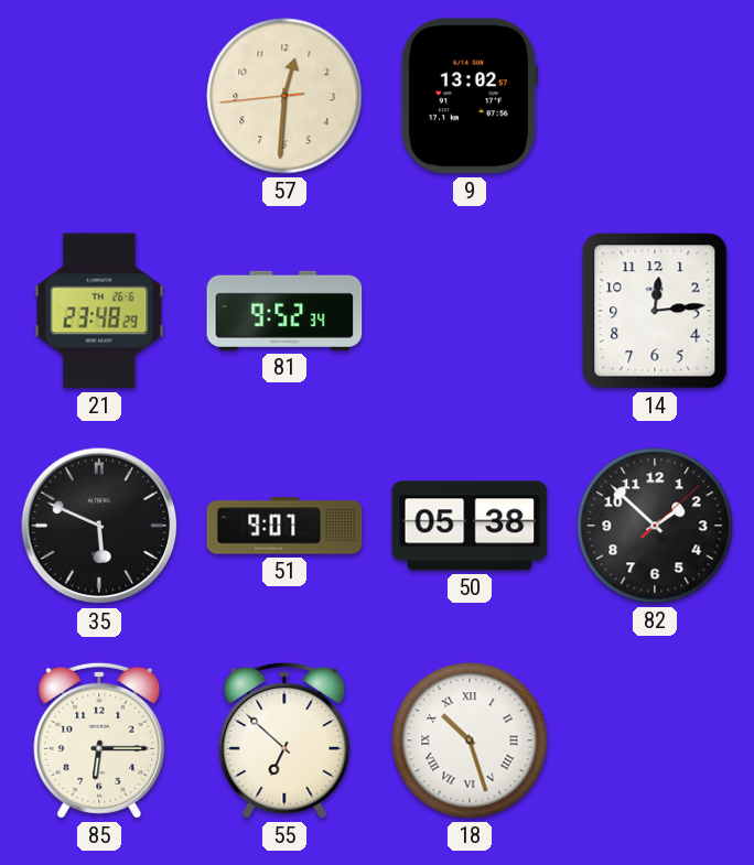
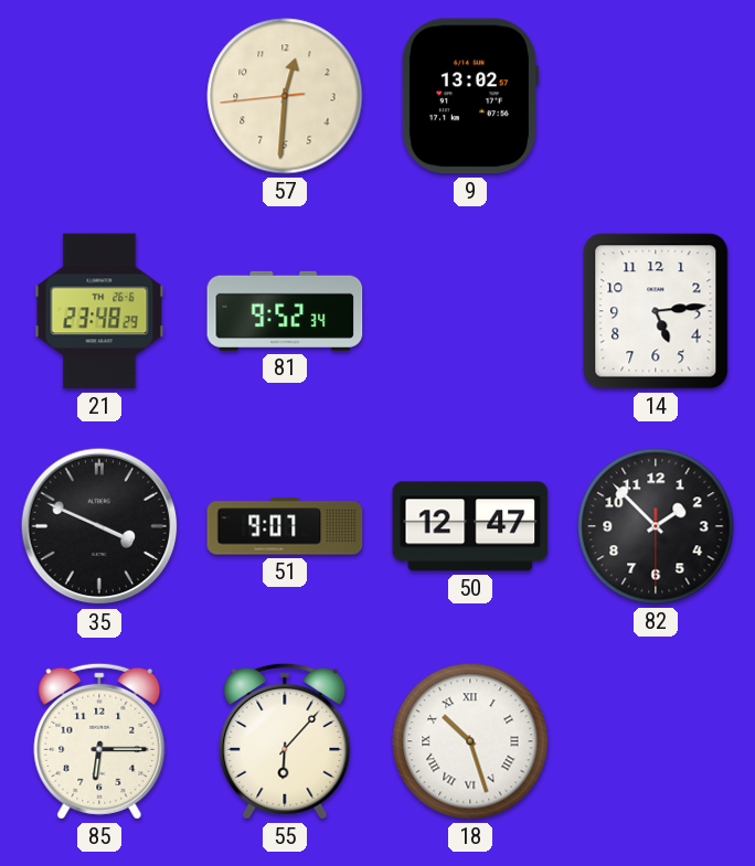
14: 12:14 -> 5:14 (656, 311)
35: 5:49 -> 3:49 (99, 526)
50: 05:38 -> 12:47 (470, 526)
82: 1:52:08 -> 1:52:30 (656, 526)
55: 6:52 -> 6:07 (285, 741)
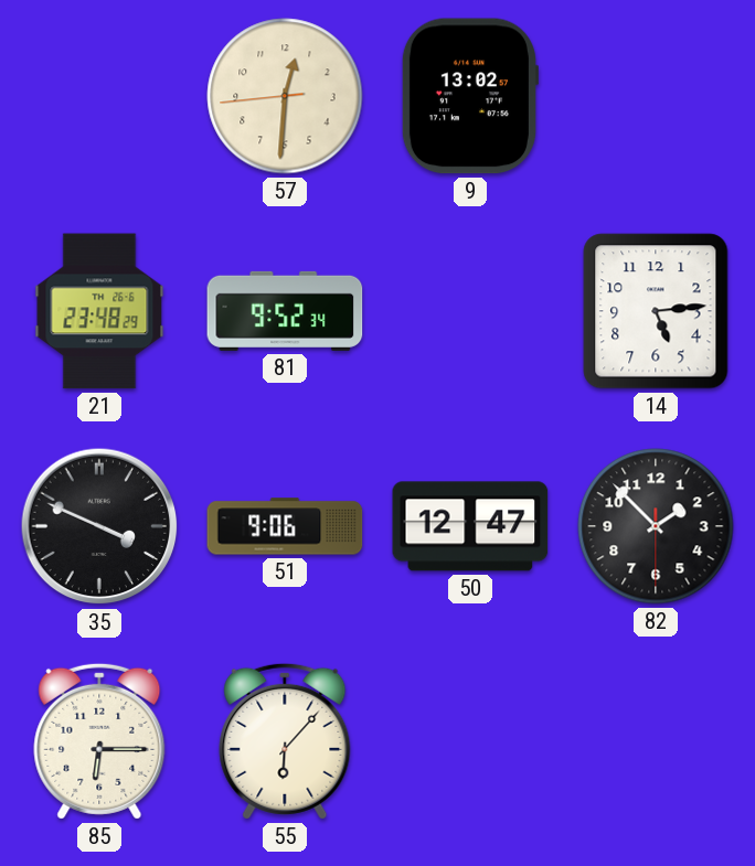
51: 9:07 -> 9:06 (285, 526)
18: 10:27 -> none (470, 741)
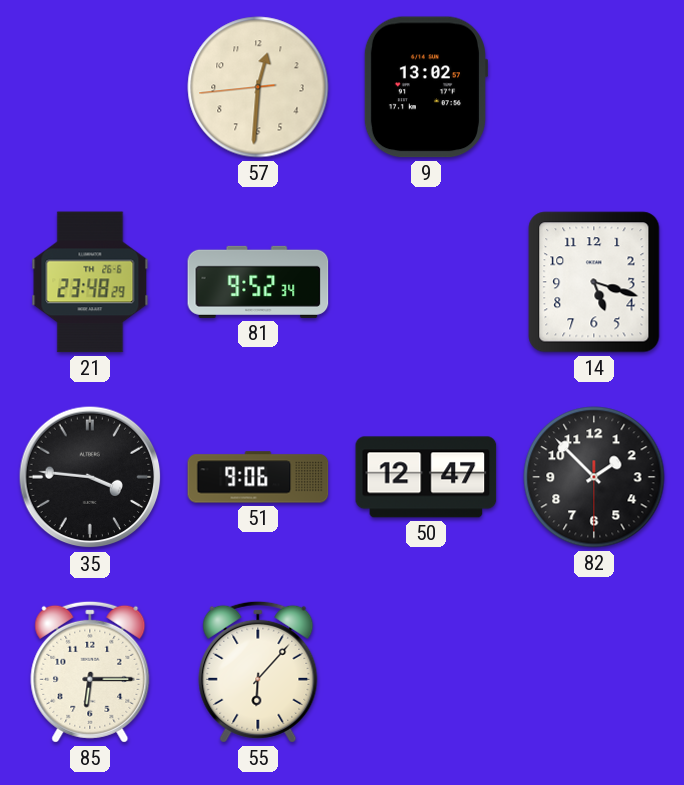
14: 5:14 -> 5:18 (594, 282)
35: 3:49 -> 3:46 (90, 477)
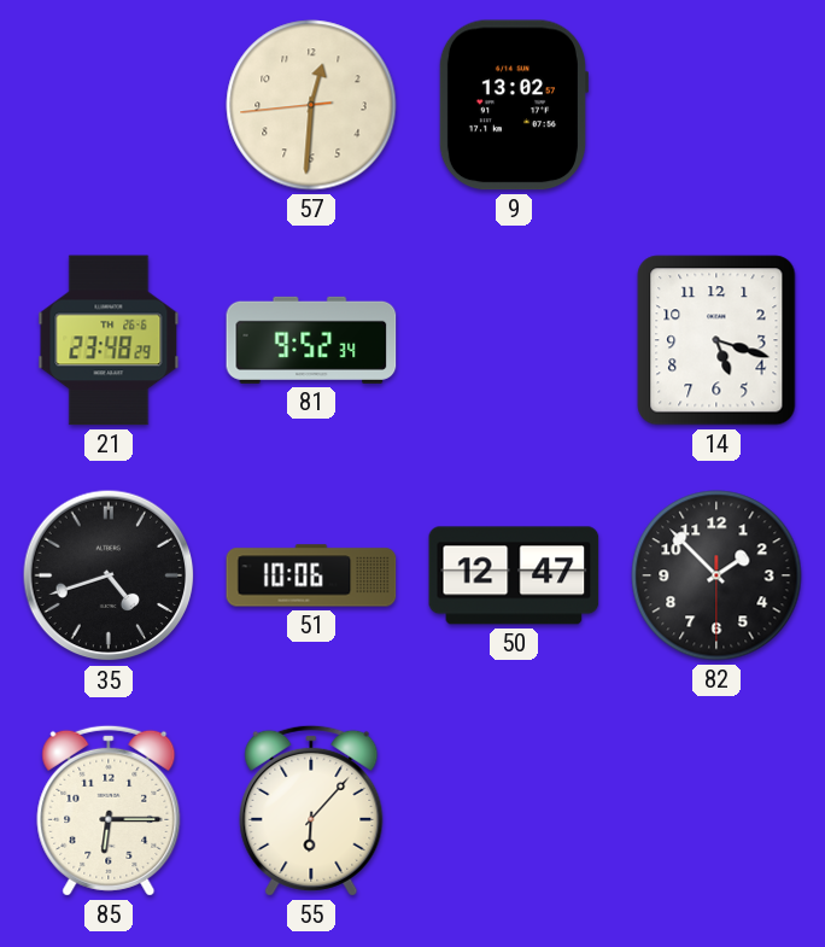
35: 3:46 -> 4:42 (109, 575)
51: 9:06 -> 10:06 (311, 575)
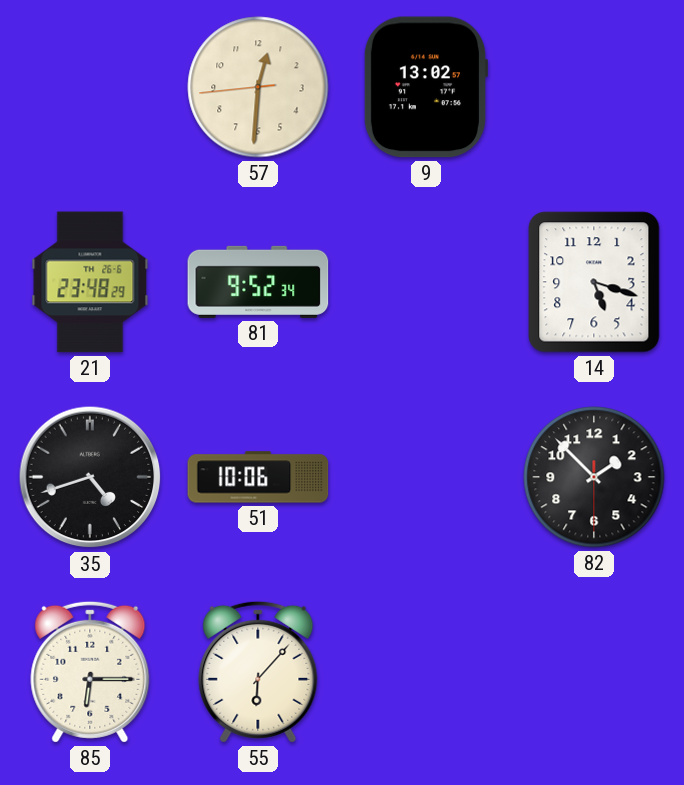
50: 12:47 -> none (514, 575)
